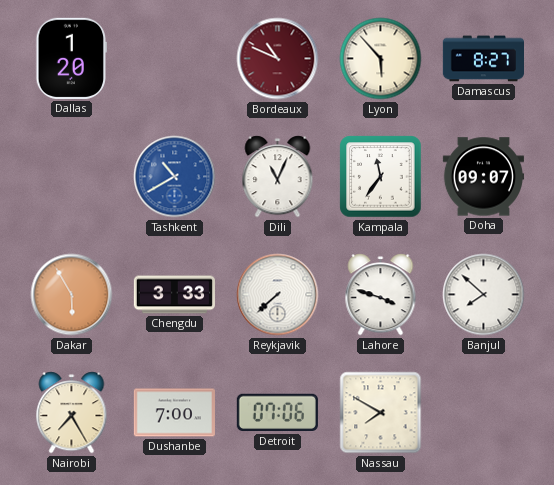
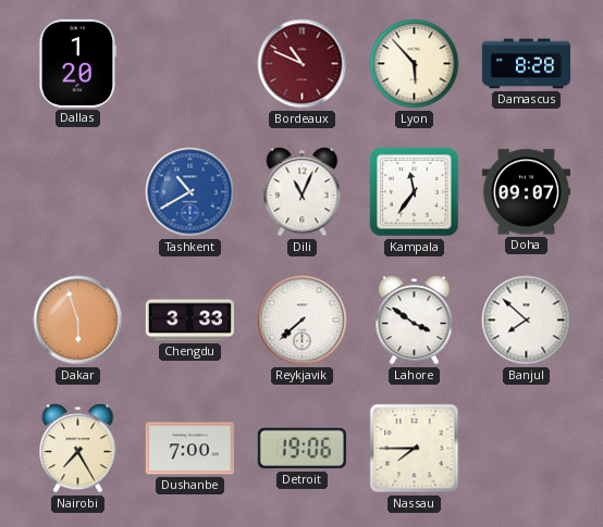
Damascus: 8:27 -> 8:28 (526, 64)
Dakar: 5:55 -> 5:57 (78, 321)
Lahore: 3:48 -> 3:51 (415, 321)
Detroit: 07:06 -> 19:06 (301, 449)
Nassau: 7:50 -> 7:45 (415, 449)
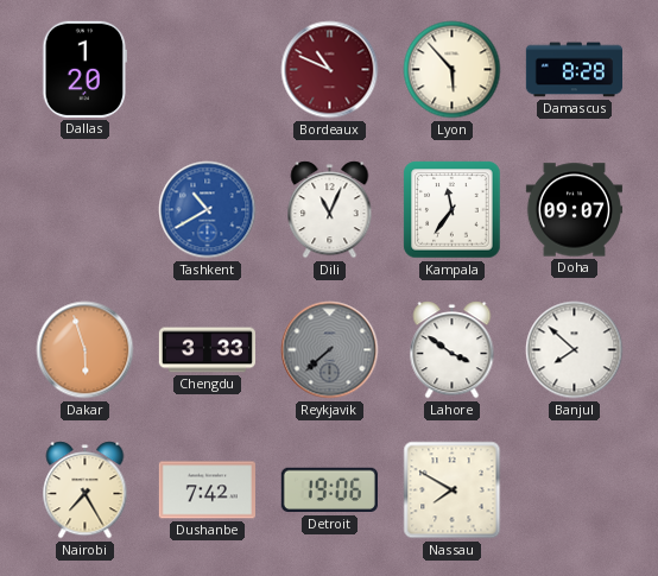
Reykjavik dial: white -> grey (330, 350)
Dushanbe: 7:00 -> 7:42 (207, 490)
Nassau: 7:45 -> 7:50 (453, 490)
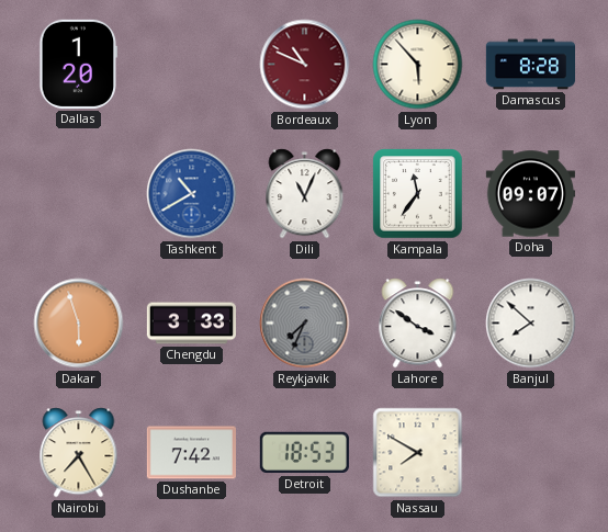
Reykjavik: 7:38 -> 7:34 (305, 324)
Detroit: 19:06 -> 18:53 (304, 453)
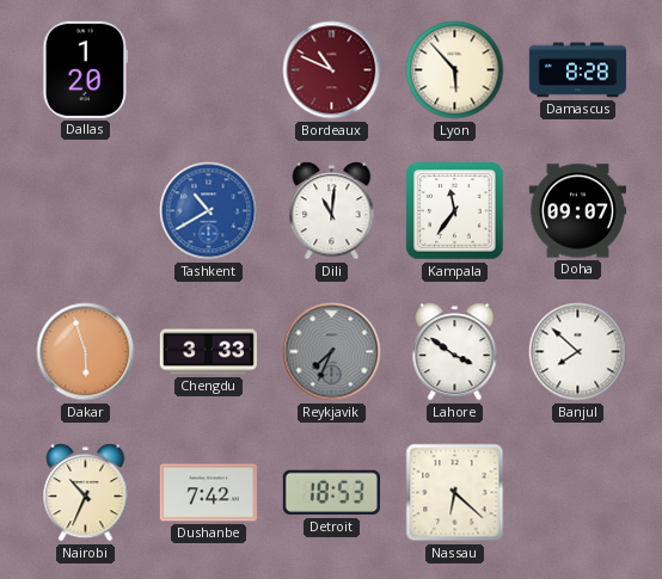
Dili: 11:04 -> 11:01 (332, 211)
Nairobi: 7:25 -> 10:34 (86, 493)
Nassau: 7:50 -> 6:22 (455, 493)
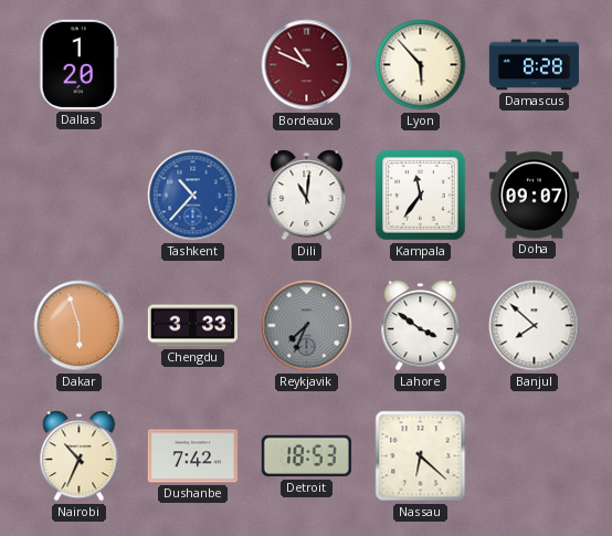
Tashkent: 10:40 -> 10:37 (193, 196)
